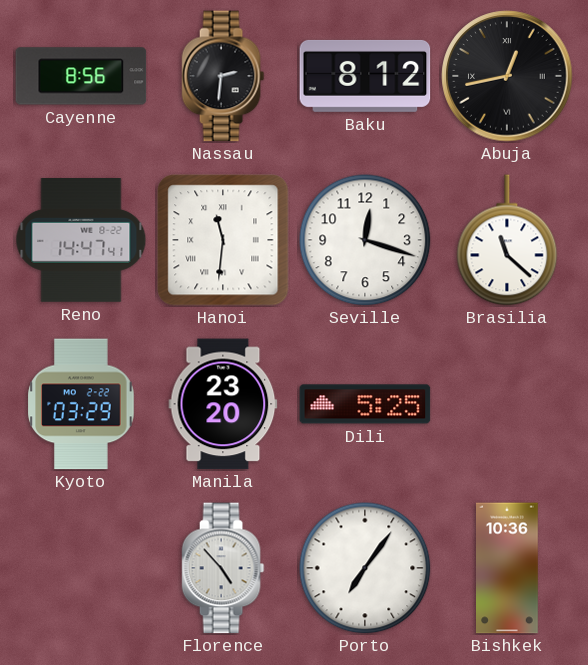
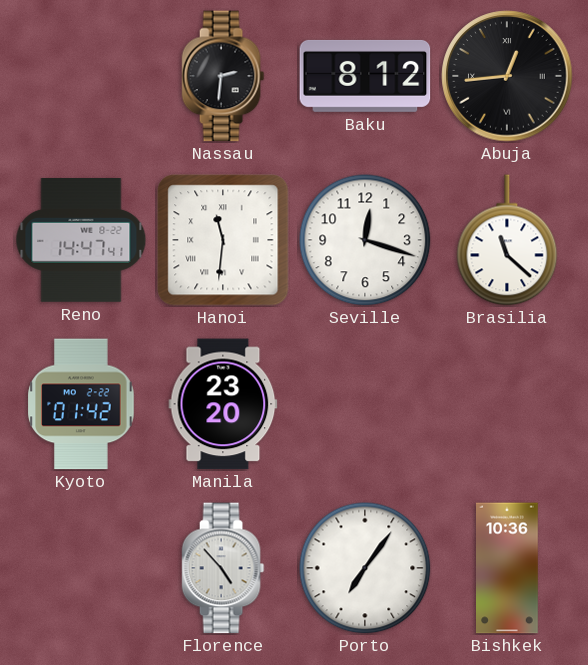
Cayenne: 8:56 -> none (81, 76)
Abuja: 12:43 -> 12:44 (507, 76)
Kyoto: 03:29 -> 01:42 (81, 404)
Dili: 5:25 -> none (365, 404)
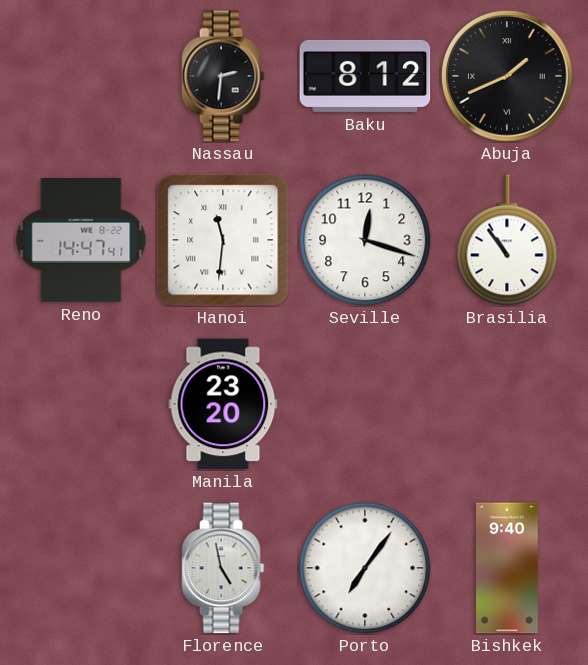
Abuja: 12:44 -> 1:41 (507, 76)
Brasilia: 11:22 -> 10:54 (507, 240)
Kyoto: 01:42 -> none (81, 404)
Florence: 4:53 -> 4:58 (223, 568)
Bishkek: 10:36 -> 9:40 (507, 568)
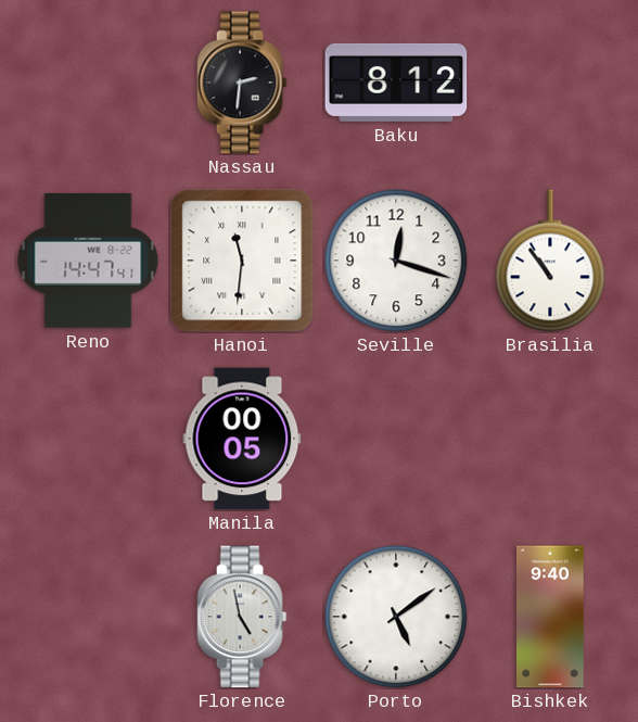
Abuja: 1:41 -> none (507, 76)
Manila: 23:20 -> 00:05 (242, 439)
Porto: 7:06 -> 5:09 (396, 617)
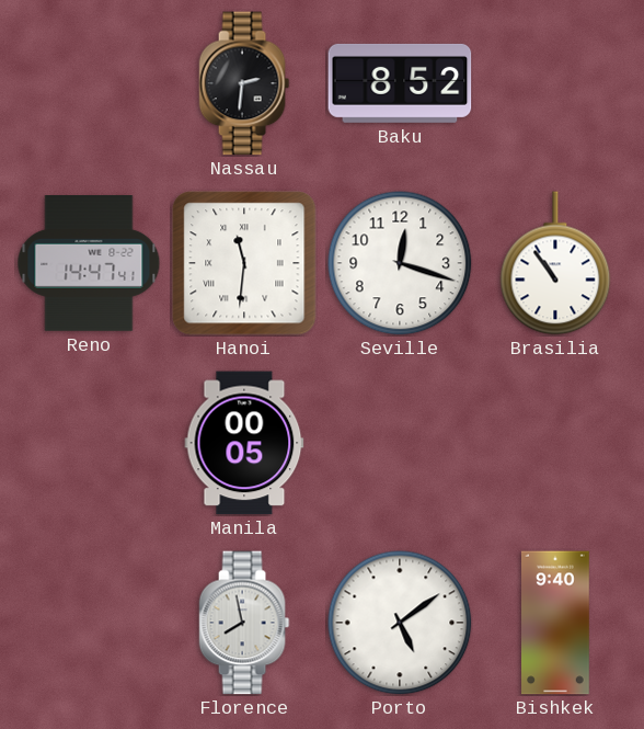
Baku: 8:12 -> 8:52 (400, 83)
Florence: 4:58 -> 7:58 (244, 623)
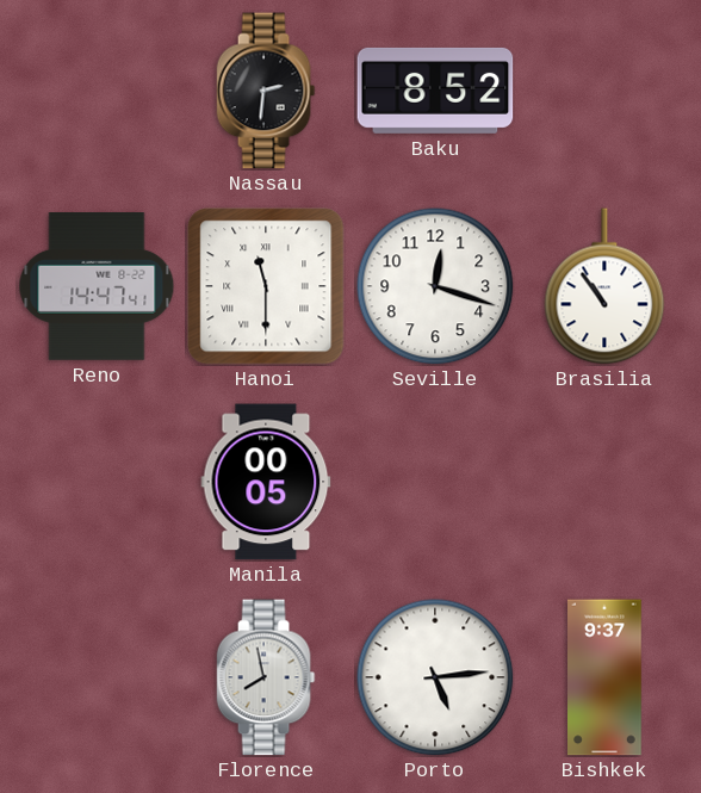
Hanoi: 11:31 -> 11:30 (266, 286)
Porto: 5:09 -> 5:14 (435, 677)
Bishkek: 9:40 -> 9:37 (604, 677)
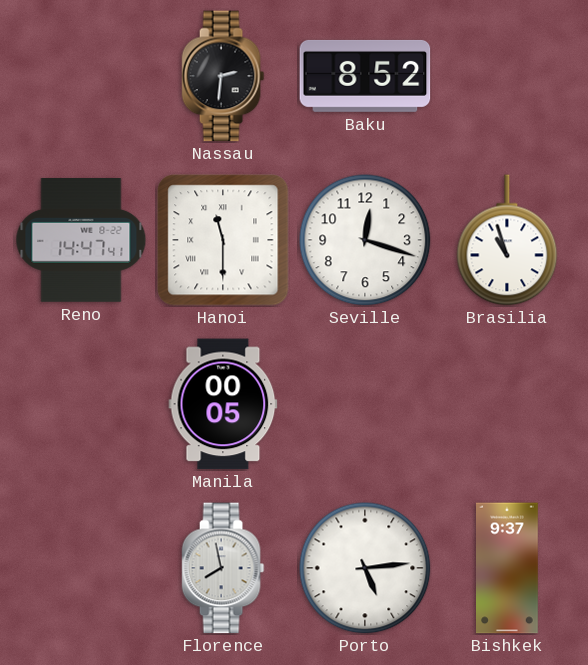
Brasilia: 10:54 -> 10:57 (507, 240)
